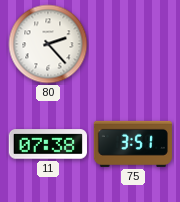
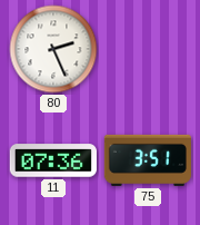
80: 2:23 -> 2:26 (53, 49)
11: 07:38 -> 07:36 (53, 160)
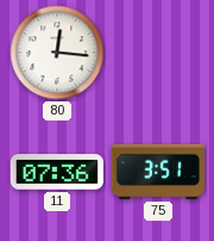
80: 2:26 -> 12:16 (57, 52)
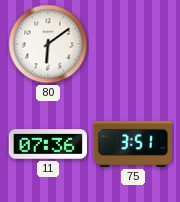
80: 12:16 -> 6:09 (48, 44)
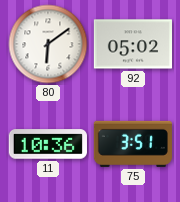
92: none -> 05:02 (132, 44)
11: 07:36 -> 10:36 (48, 144)
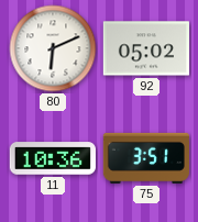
80: 6:09 -> 6:11 (53, 48)
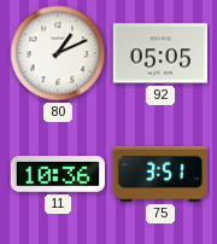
80: 6:11 -> 1:11 (58, 53)
92: 05:02 -> 05:05 (159, 53)
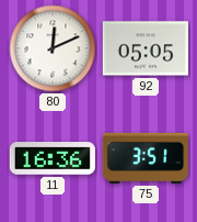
80: 1:11 -> 12:11 (53, 48)
11: 10:36 -> 16:36 (53, 158)
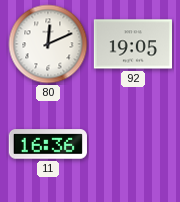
92: 05:05 -> 19:05 (132, 44)
75: 3:51 -> none (146, 158)
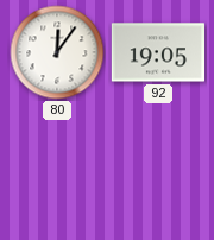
80: 12:11 -> 12:06 (57, 52)
11: 16:36 -> none (48, 144)
